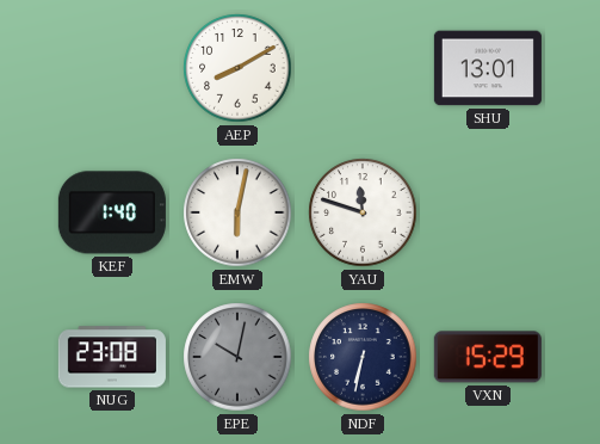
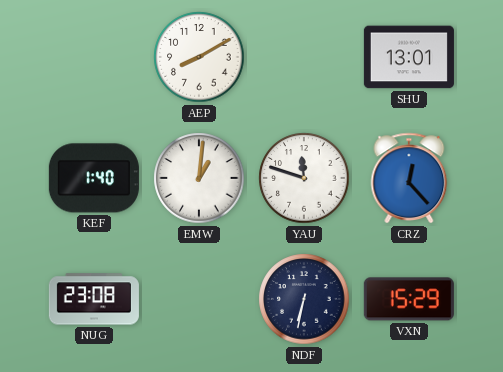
EMW: 6:02 -> 1:01 (199, 178)
CRZ: none -> 12:23 (409, 178)
EPE: 10:02 -> none (237, 357)
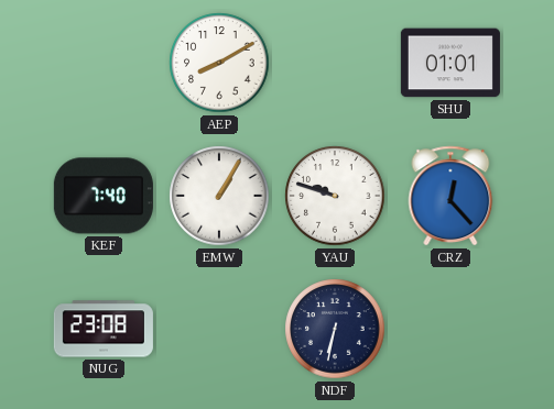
SHU: 13:01 -> 01:01 (450, 63)
KEF: 1:40 -> 7:40 (104, 196)
EMW: 1:01 -> 1:05 (219, 196)
YAU: 11:48 -> 9:48 (335, 196)
VXN: 15:29 -> none (409, 299)
